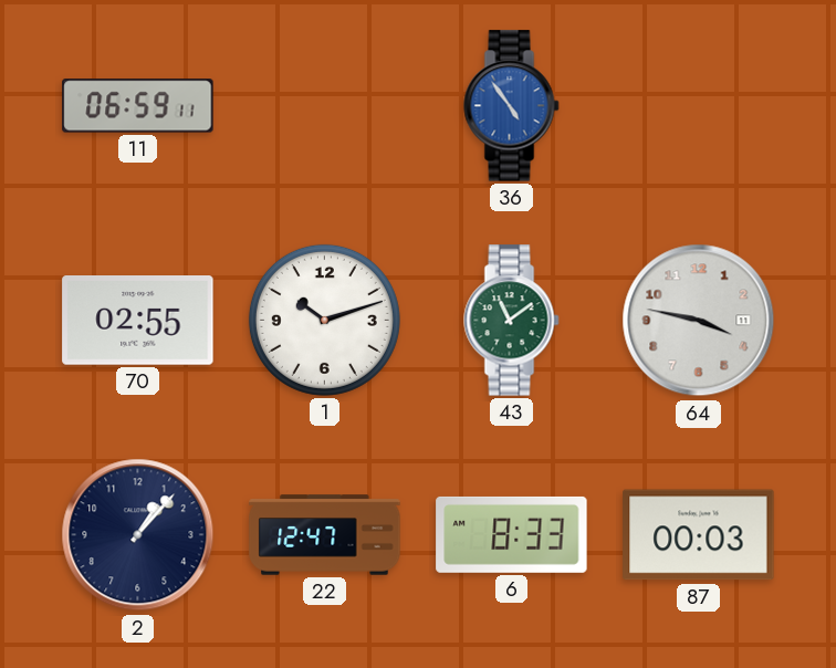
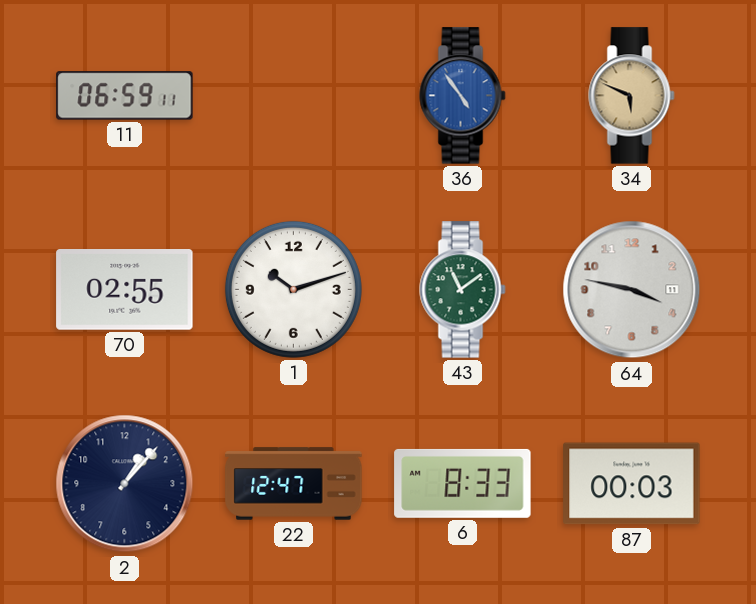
34: none -> 5:49 (632, 96)
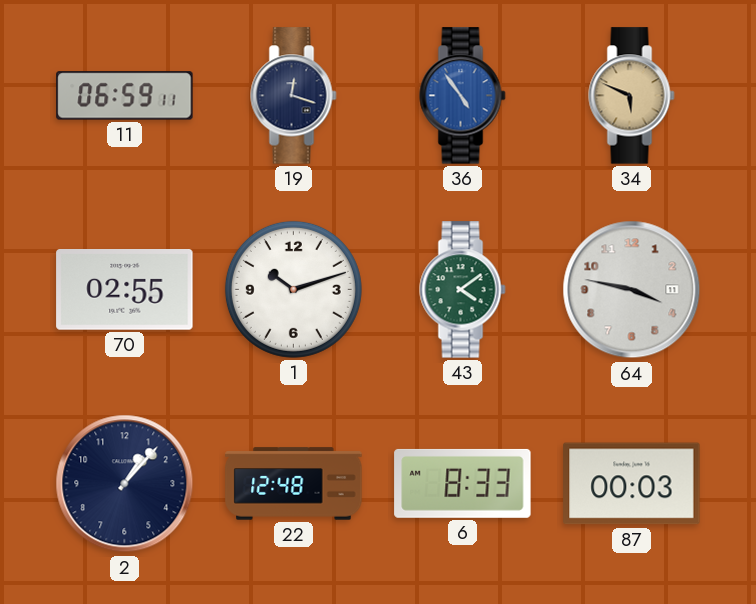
19: none -> 12:18 (294, 96)
43: 11:09 -> 4:09 (463, 290)
22: 12:47 -> 12:48 (294, 484)
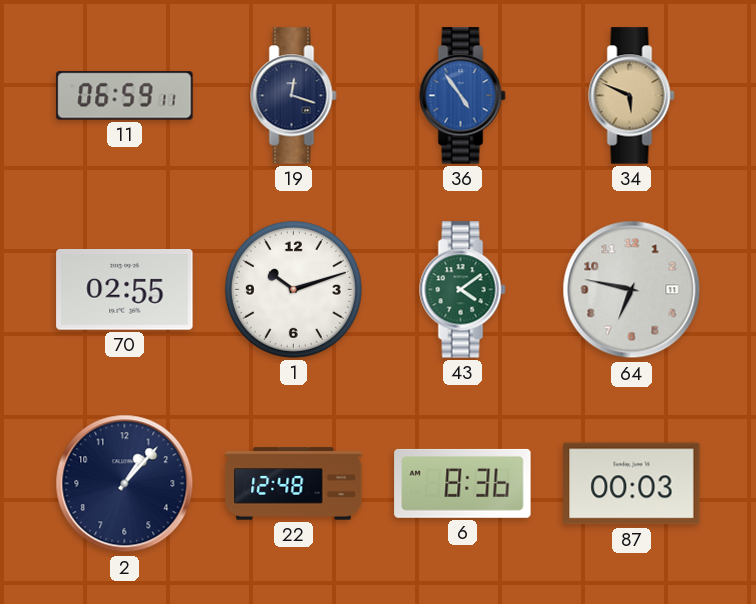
64: 3:47 -> 6:47 (632, 290)
6: 8:33 -> 8:36 (463, 483)
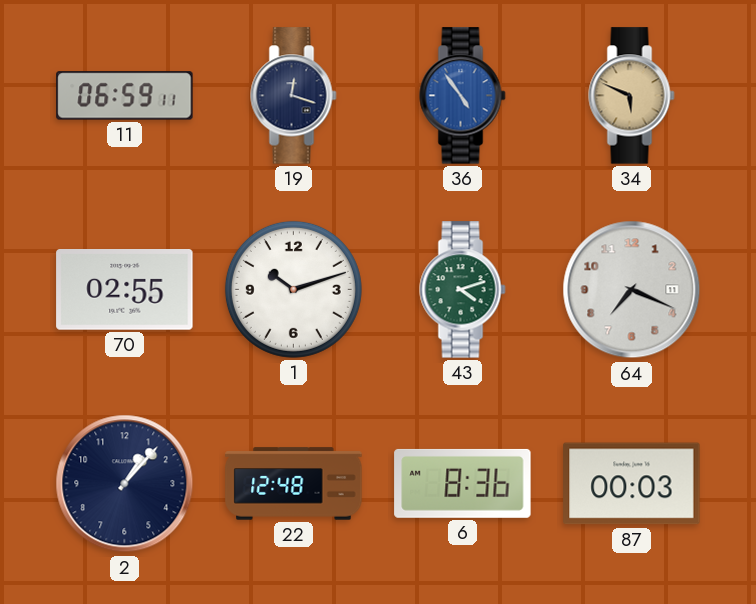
43: 4:09 -> 4:12 (463, 290)
64: 6:47 -> 7:19 (632, 290)
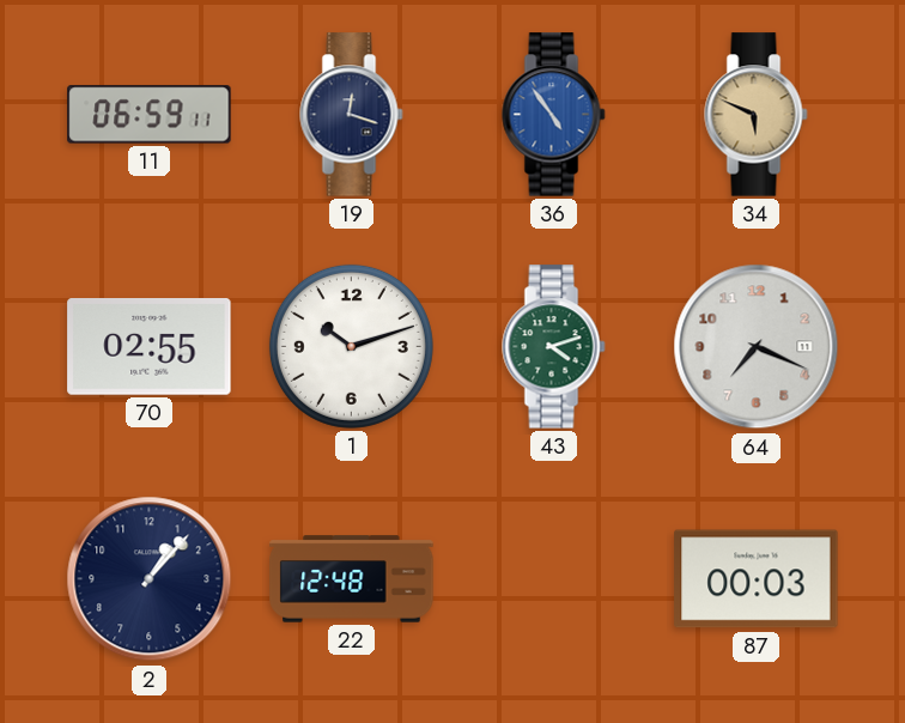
6: 8:36 -> none (463, 483)
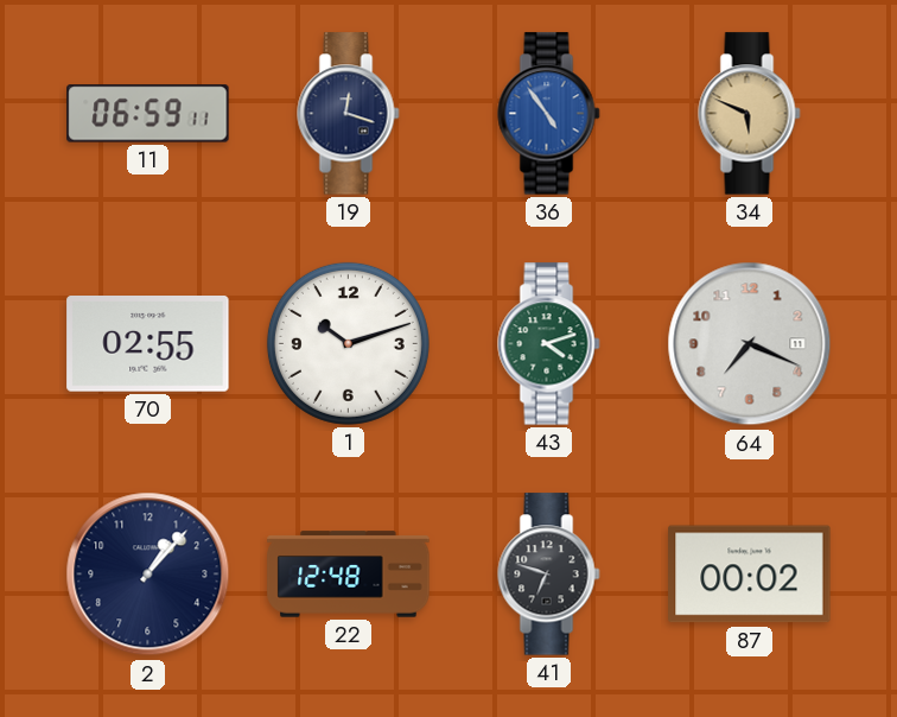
41: none -> 6:48 (549, 575)
87: 00:03 -> 00:02 (750, 575)
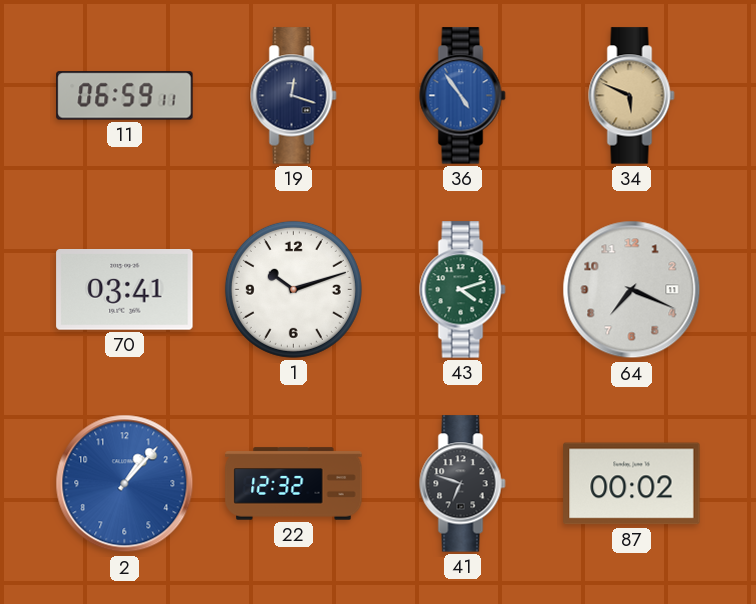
70: 02:55 -> 03:41 (125, 290)
2 dial: navy -> blue (125, 484)
22: 12:48 -> 12:32 (294, 484)
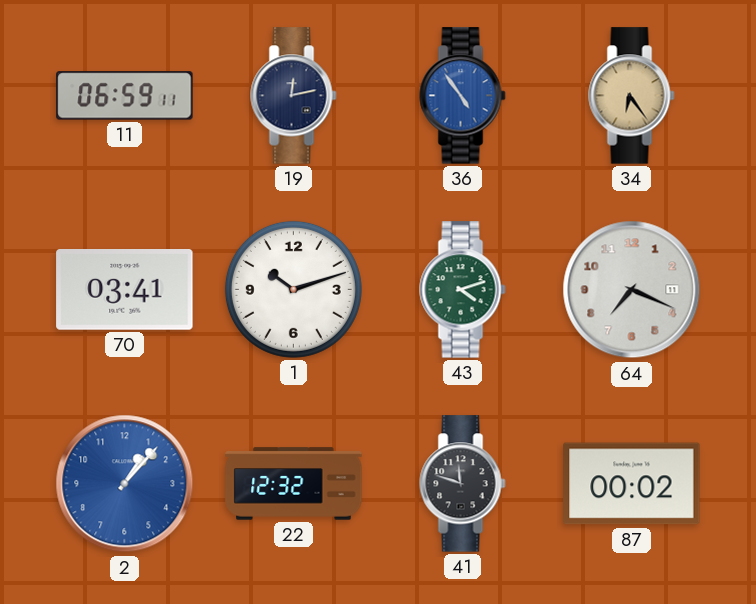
19: 12:18 -> 12:13 (294, 96)
34: 5:49 -> 6:24 (632, 96)
41: 6:48 -> 11:48 (463, 484)
